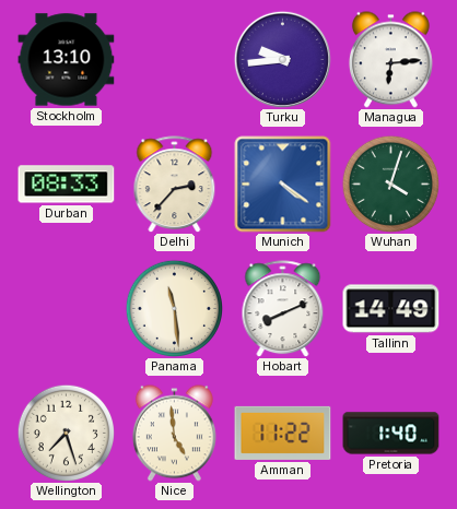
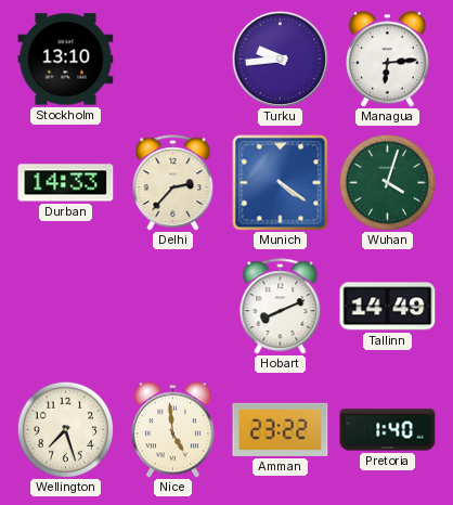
Durban: 08:33 -> 14:33 (66, 183)
Panama: 11:29 -> none (174, 308)
Amman: 11:22 -> 23:22 (281, 429)
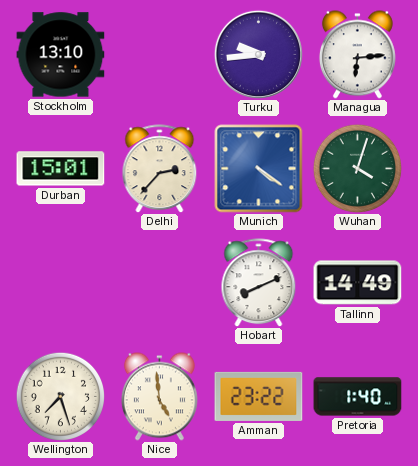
Durban: 14:33 -> 15:01 (61, 169)
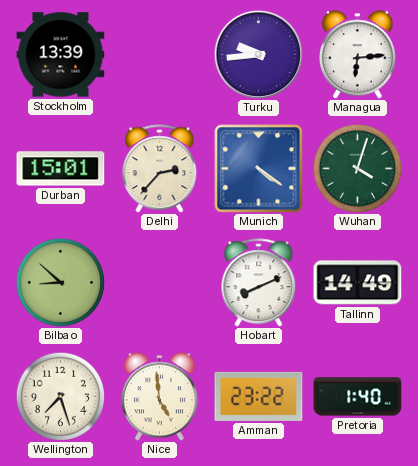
Stockholm: 13:10 -> 13:39 (61, 55)
Bilbao: none -> 8:52 (60, 282)
